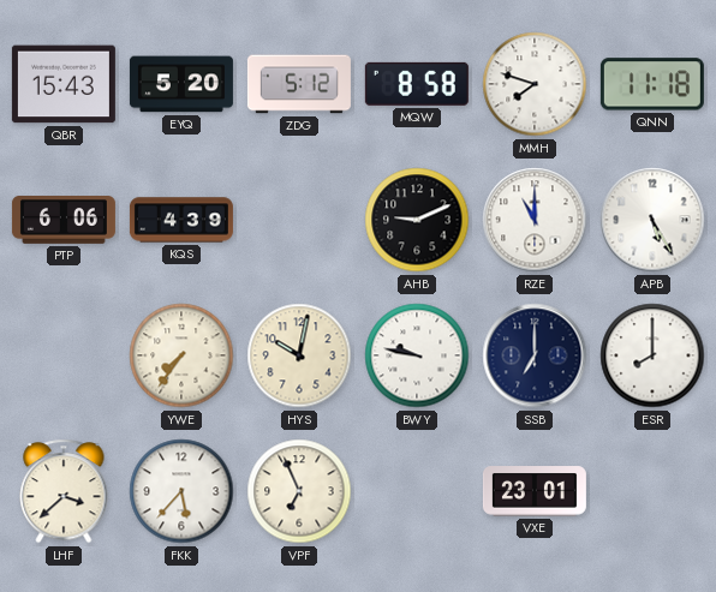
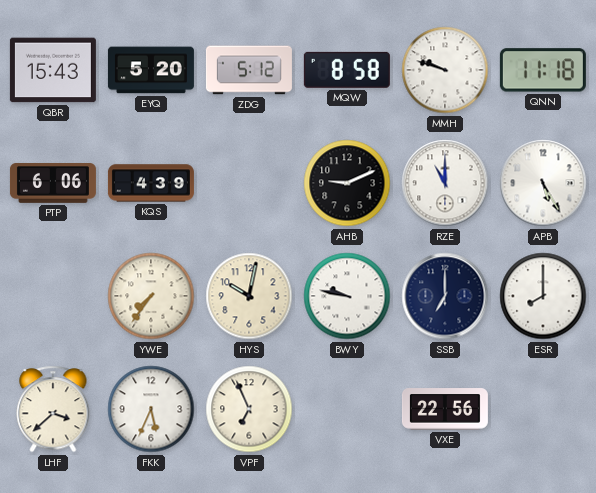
MMH: 7:48 -> 9:48 (445, 70)
FKK: 5:37 -> 5:34 (151, 409)
VXE: 23:01 -> 22:56 (445, 409)
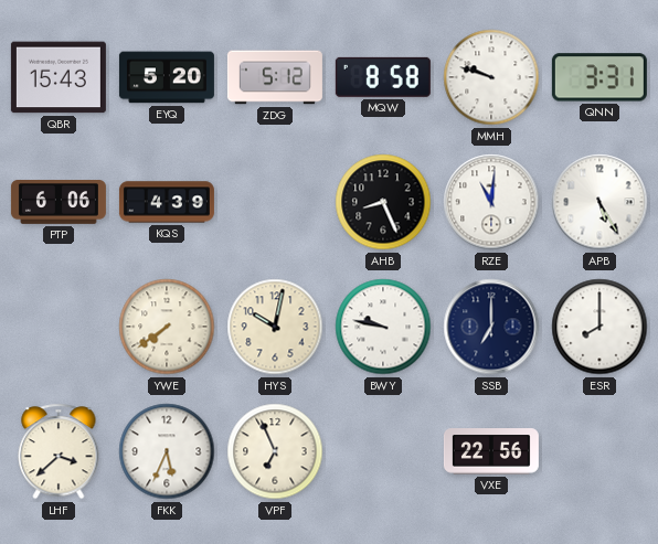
QNN: 11:18 -> 3:31 (599, 77)
AHB: 9:11 -> 8:26 (383, 202)
RZE: 11:00 -> 11:01 (491, 202)
YWE: 7:36 -> 7:39 (167, 327)
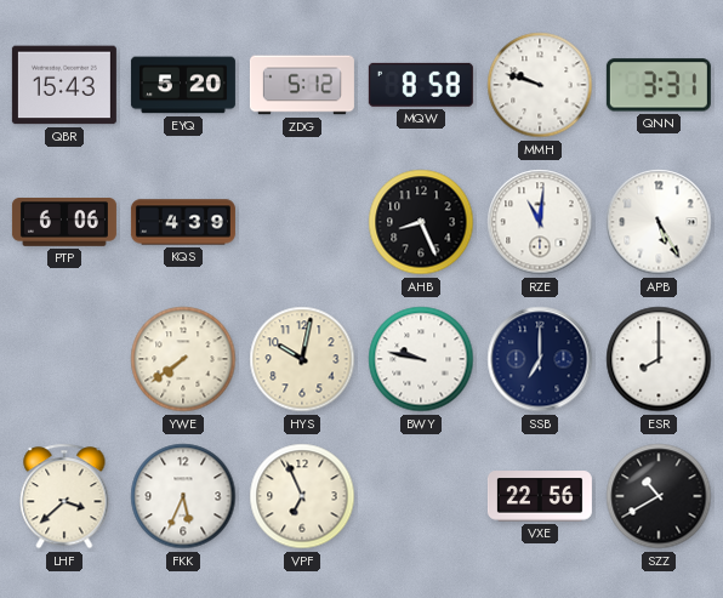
SZZ: none -> 10:40 (659, 496)
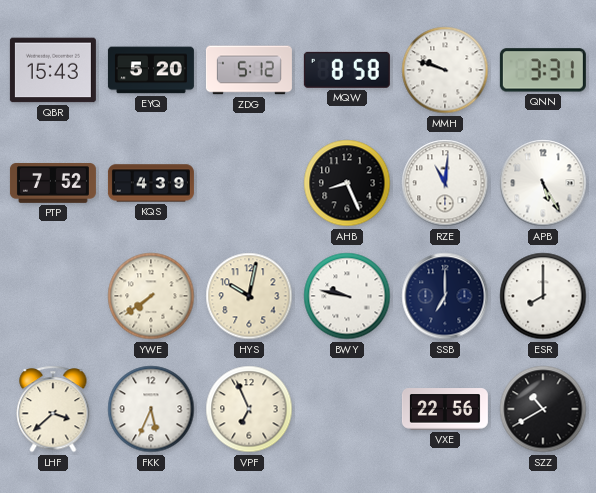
PTP: 6:06 -> 7:52 (53, 184)
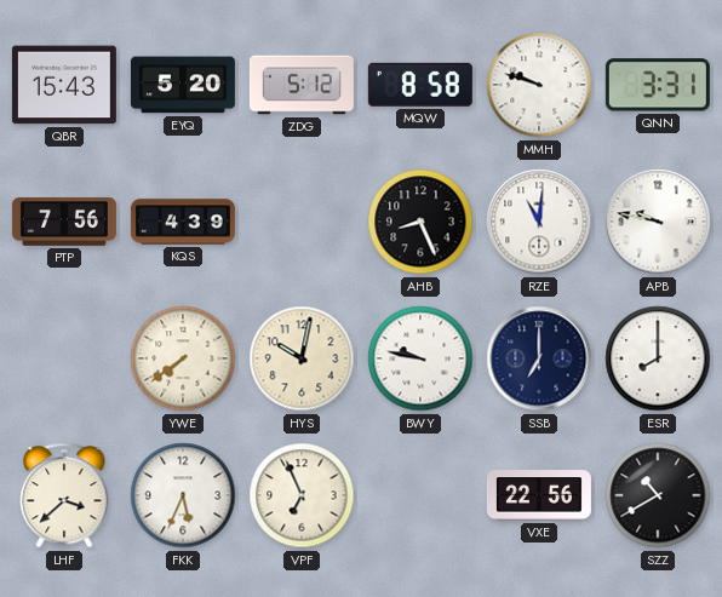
PTP: 7:52 -> 7:56 (64, 223)
APB: 5:25 -> 9:47 (658, 222)
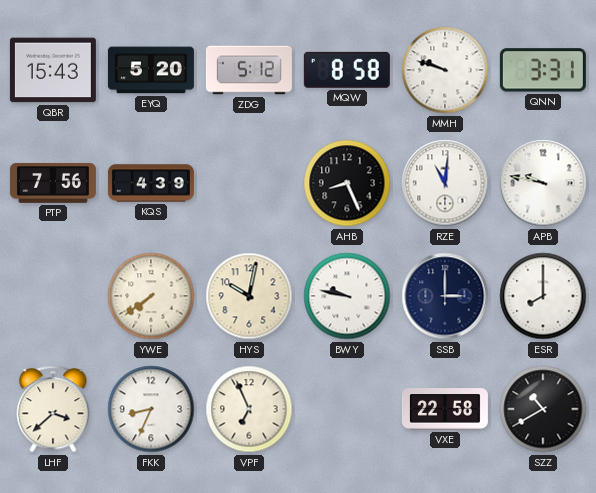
SSB: 7:00 -> 3:00 (445, 296)
FKK: 5:34 -> 8:34 (151, 409)
VXE: 22:56 -> 22:58 (445, 409)
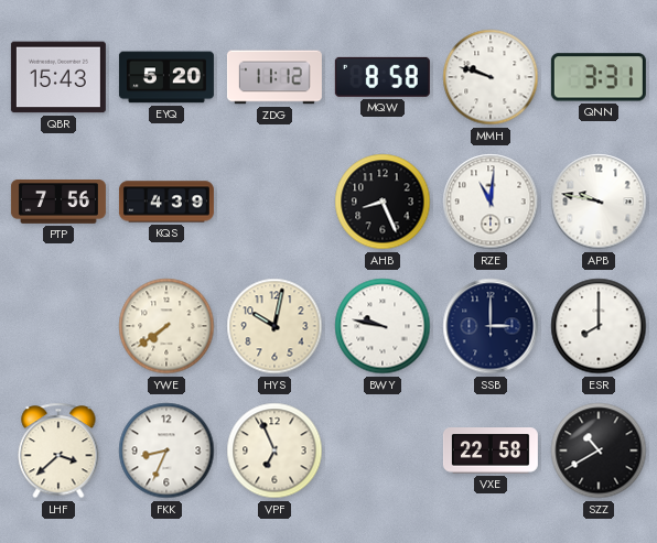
ZDG: 5:12 -> 11:12 (274, 77)
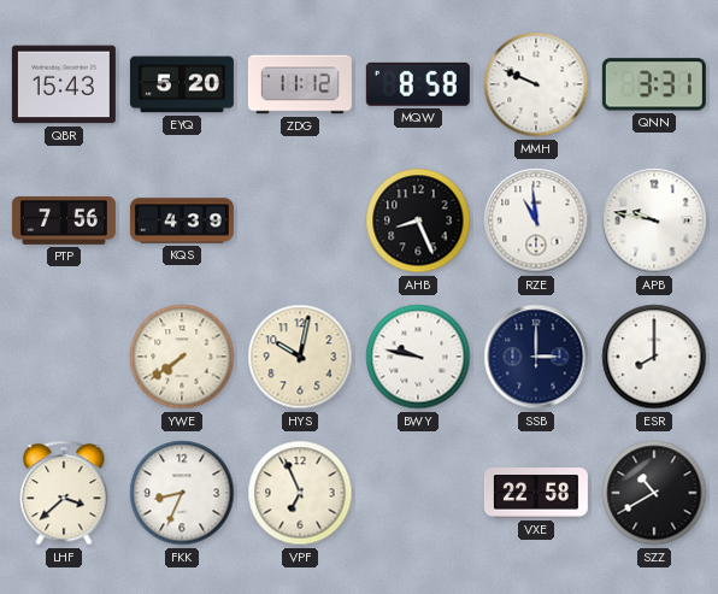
MMH: 9:48 -> 9:49 (536, 84)
RZE: 11:01 -> 10:59 (536, 220)
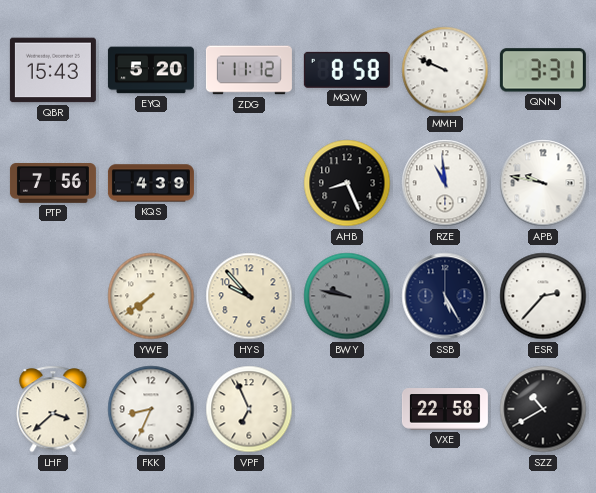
HYS: 10:02 -> 9:53 (249, 296)
BWY dial: white -> grey (347, 296)
SSB: 3:00 -> 5:25 (445, 296)
ESR: 8:00 -> 2:37 (543, 296)
